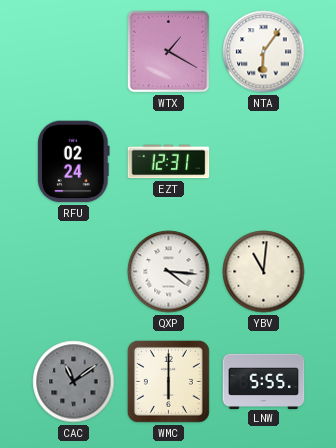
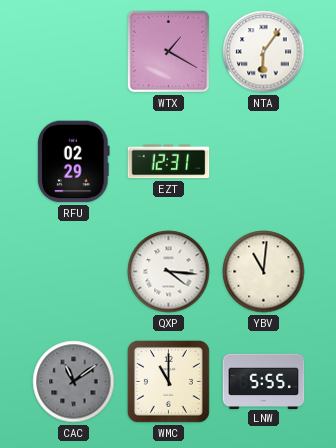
RFU: 02:24 -> 02:29 (74, 162)
WMC: 6:00 -> 11:00 (168, 381)
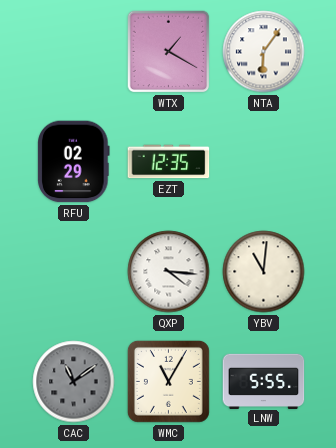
EZT: 12:31 -> 12:35 (169, 162)
WMC: 11:00 -> 11:05 (168, 381)
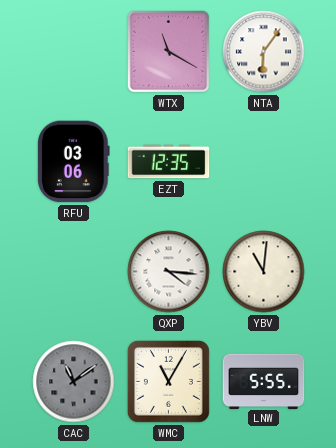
WTX: 1:20 -> 11:20 (169, 52)
RFU: 02:29 -> 03:06 (74, 162)
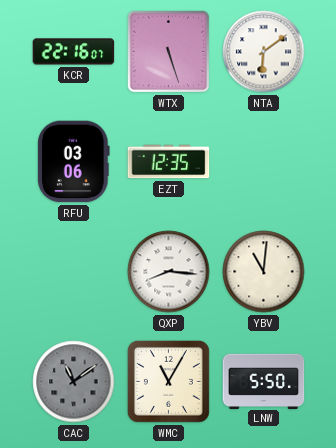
KCR: none -> 22:16 (74, 52)
WTX: 11:20 -> 5:27 (169, 52)
NTA: 6:06 -> 6:09 (264, 52)
QXP: 4:16 -> 8:16 (169, 272)
LNW: 5:55 -> 5:50 (264, 381)
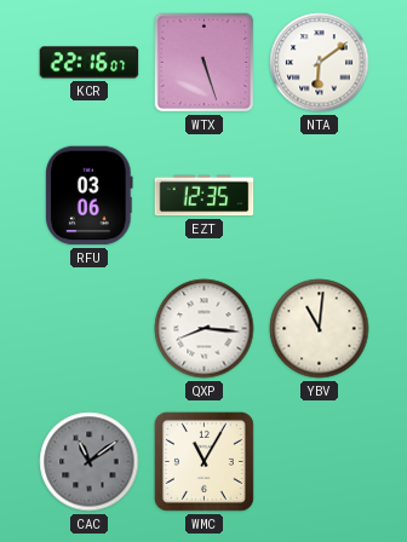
LNW: 5:50 -> none (264, 381)
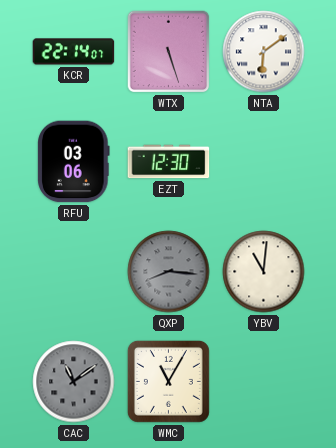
KCR: 22:16 -> 22:14 (74, 52)
EZT: 12:35 -> 12:30 (169, 162)
QXP dial: white -> grey (169, 272)
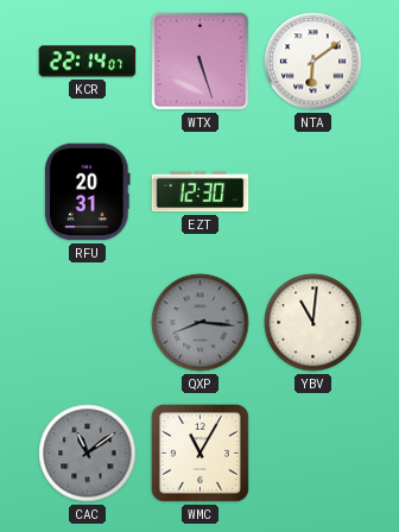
RFU: 03:06 -> 20:31 (88, 192)
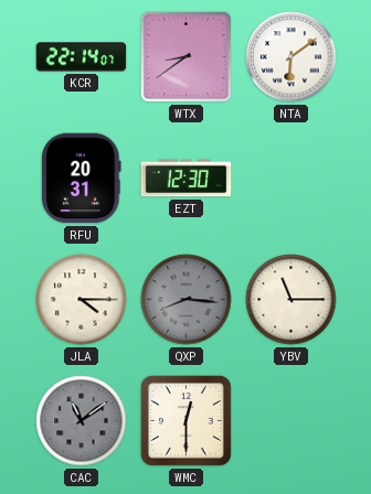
WTX: 5:27 -> 8:39 (187, 57)
JLA: none -> 4:15 (82, 300)
YBV: 11:01 -> 11:15 (291, 300)
WMC: 11:05 -> 12:30 (185, 420)
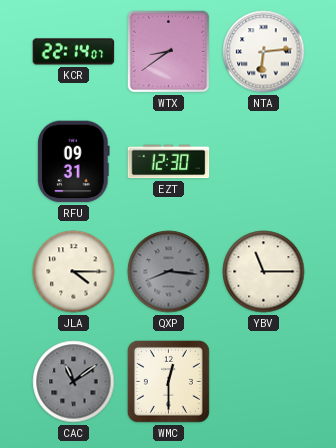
NTA: 6:09 -> 6:14 (264, 52)
RFU: 20:31 -> 09:31 (74, 162)
